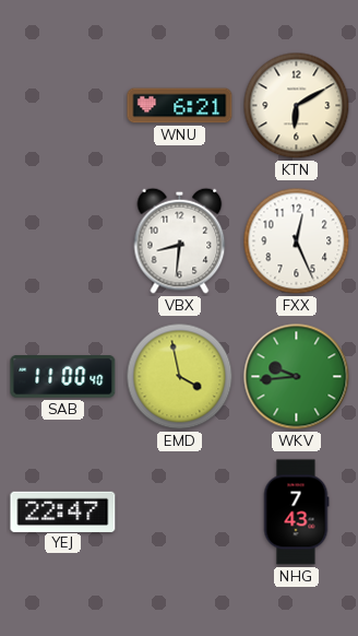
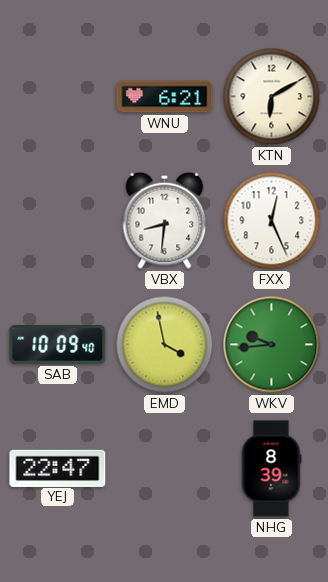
SAB: 11:00 -> 10:09 (58, 345)
NHG: 7:43 -> 8:39 (271, 469)
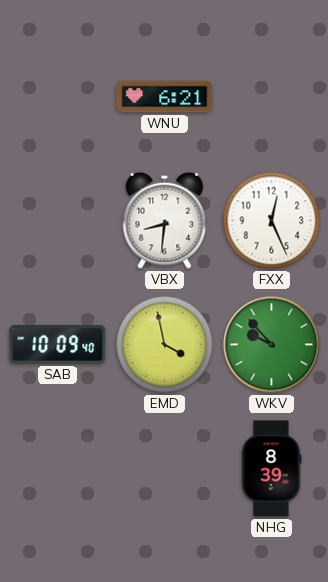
KTN: 6:10 -> none (272, 97)
WKV: 9:44 -> 9:53 (272, 345)
YEJ: 22:47 -> none (58, 468)
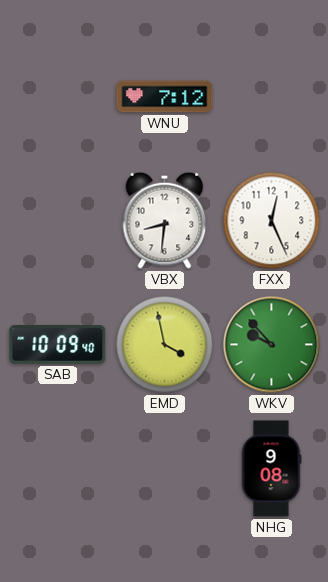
WNU: 6:21 -> 7:12 (165, 97)
NHG: 8:39 -> 9:08 (271, 469)
